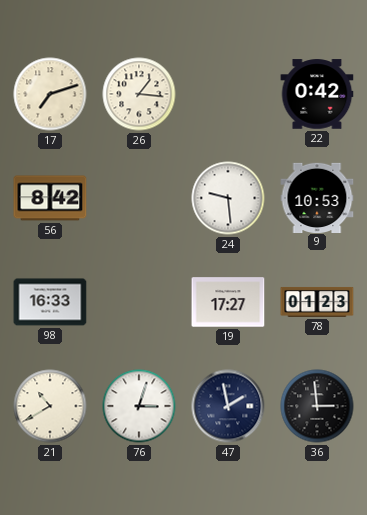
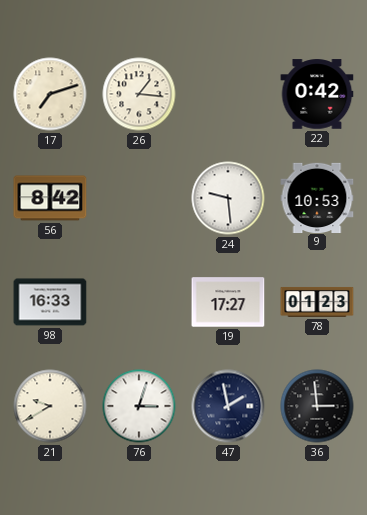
21: 10:40 -> 9:40 (50, 406)
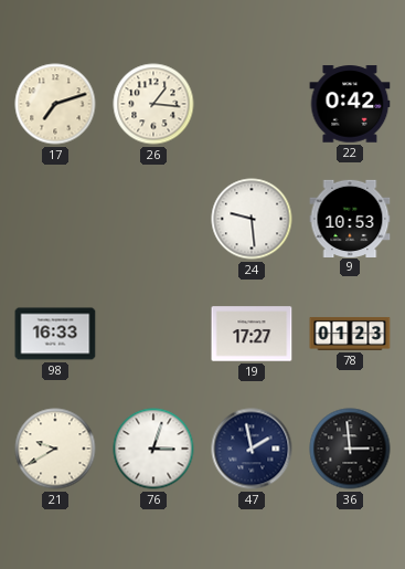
56: 8:42 -> none (50, 198)
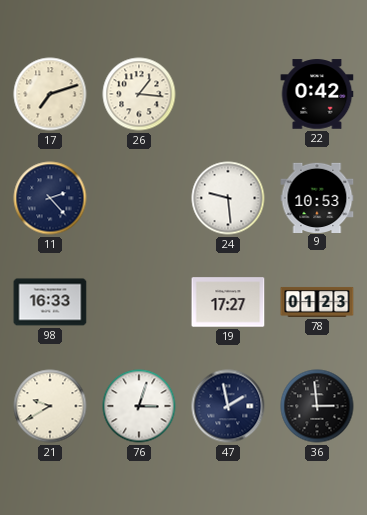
11: none -> 2:23 (50, 198)
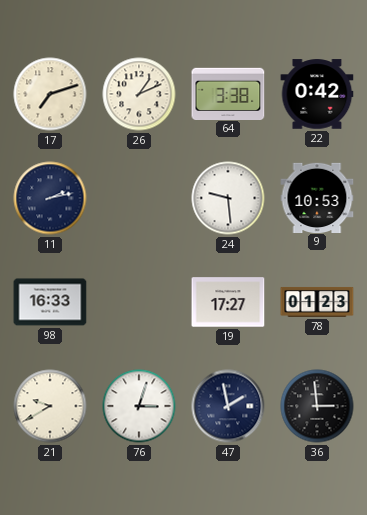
26: 1:16 -> 1:11 (139, 94)
64: none -> 3:38 (228, 93)
11: 2:23 -> 2:13 (50, 198)
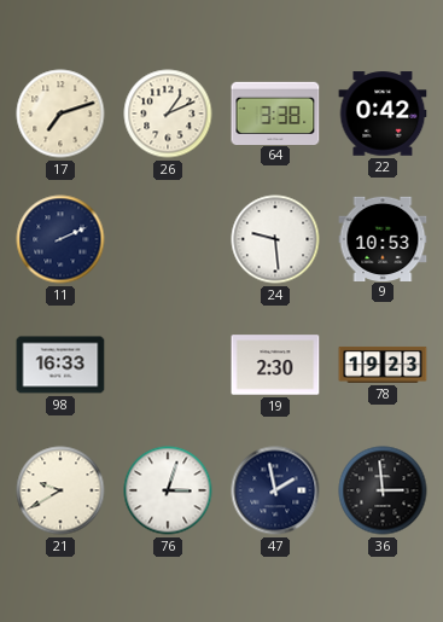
11: 2:13 -> 2:11 (60, 239)
19: 17:27 -> 2:30 (275, 365)
78: 01:23 -> 19:23 (383, 365)
